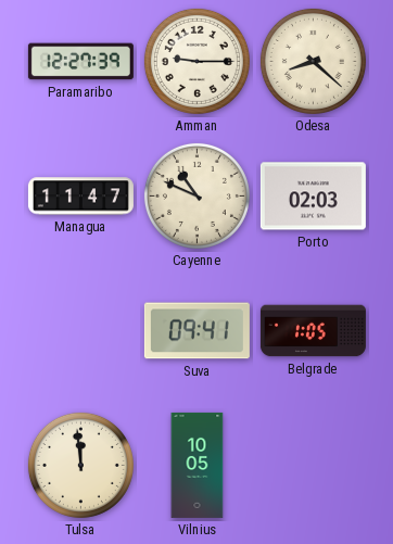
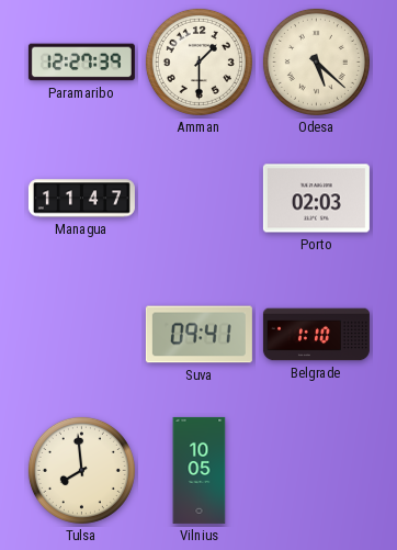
Amman: 9:15 -> 1:30 (198, 61)
Odesa: 8:22 -> 5:22 (316, 61)
Cayenne: 10:49 -> none (196, 195)
Belgrade: 1:05 -> 1:10 (316, 335)
Tulsa: 11:59 -> 7:59 (81, 470)
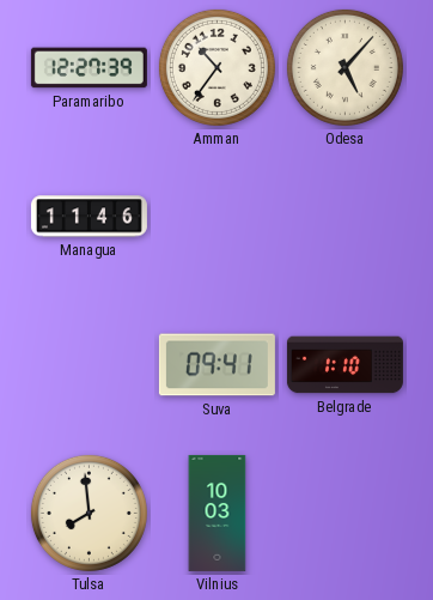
Amman: 1:30 -> 10:36 (216, 67)
Odesa: 5:22 -> 5:07 (344, 67)
Managua: 11:47 -> 11:46 (89, 217)
Porto: 02:03 -> none (316, 199)
Vilnius: 10:05 -> 10:03 (218, 513)
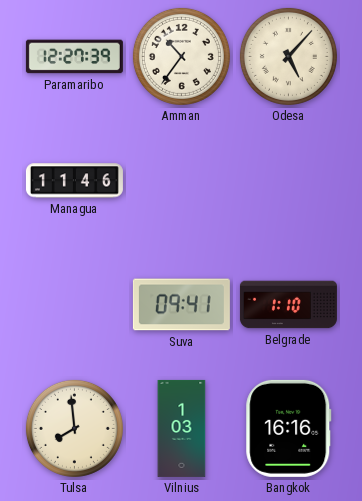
Vilnius: 10:03 -> 1:03 (182, 428)
Bangkok: none -> 16:16 (289, 428)
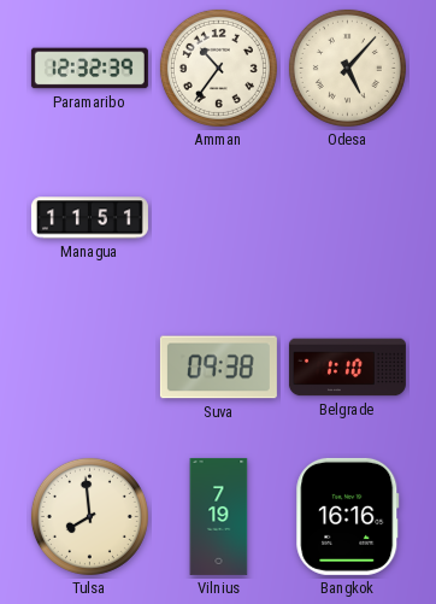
Paramaribo: 12:27 -> 12:32 (89, 69)
Managua: 11:46 -> 11:51 (89, 218)
Suva: 09:41 -> 09:38 (218, 368)
Vilnius: 1:03 -> 7:19 (219, 516)
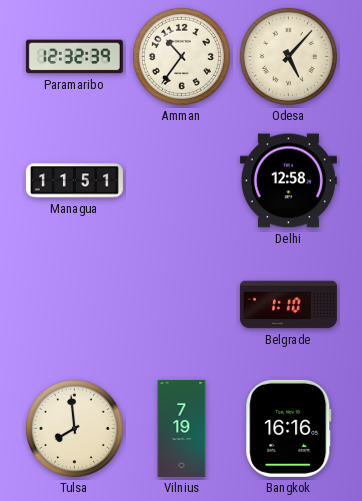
Delhi: none -> 12:58 (288, 181)
Suva: 09:38 -> none (218, 368)
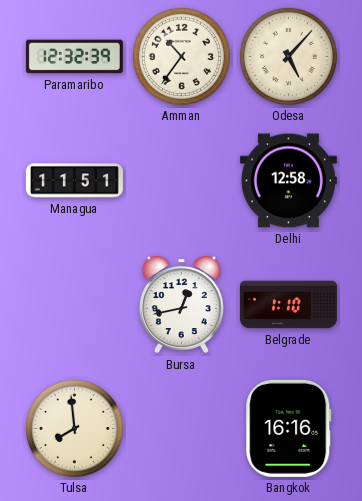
Bursa: none -> 12:43 (181, 305)
Vilnius: 7:19 -> none (182, 428)
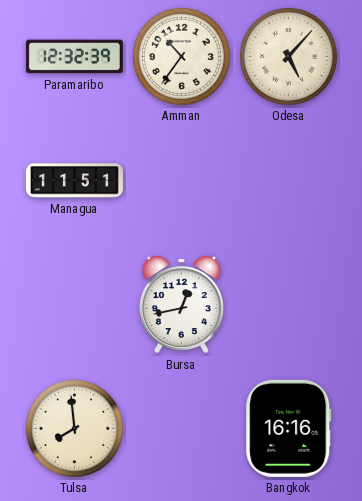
Delhi: 12:58 -> none (288, 181)
Belgrade: 1:10 -> none (288, 305)
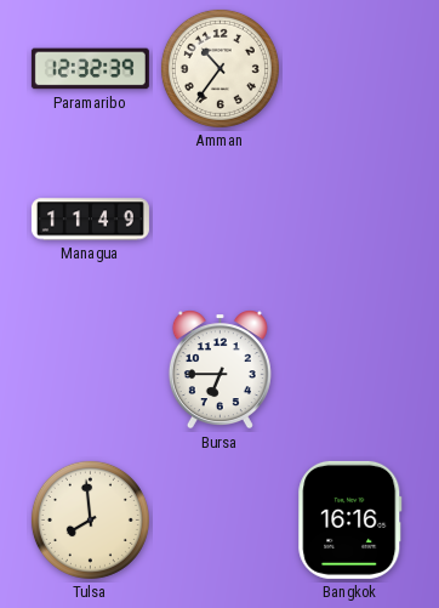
Odesa: 5:07 -> none (288, 56)
Managua: 11:51 -> 11:49 (90, 220)
Bursa: 12:43 -> 6:45 (219, 370)
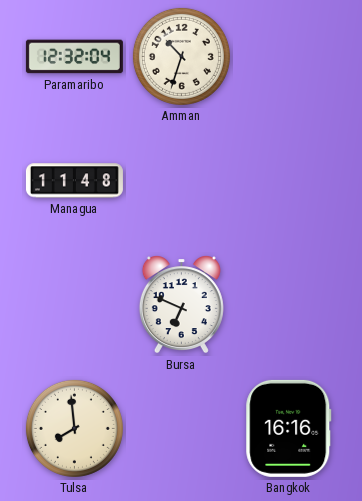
Paramaribo: 12:32:39 -> 12:32:04 (74, 57)
Amman: 10:36 -> 10:33 (181, 56)
Managua: 11:49 -> 11:48 (74, 181)
Bursa: 6:45 -> 6:49 (181, 305)
